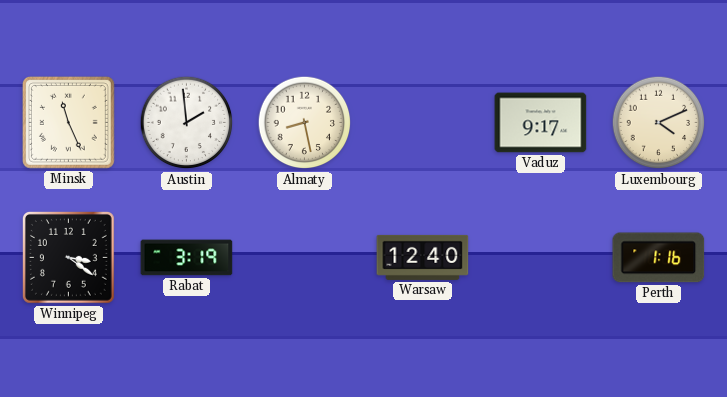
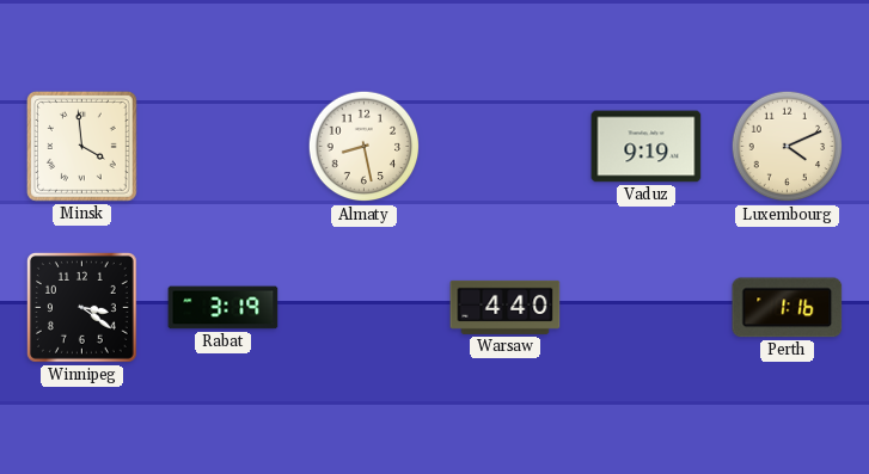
Minsk: 11:26 -> 3:59 (81, 146)
Austin: 1:59 -> none (187, 123)
Vaduz: 9:17 -> 9:19 (647, 147)
Warsaw: 12:40 -> 4:40 (506, 307)
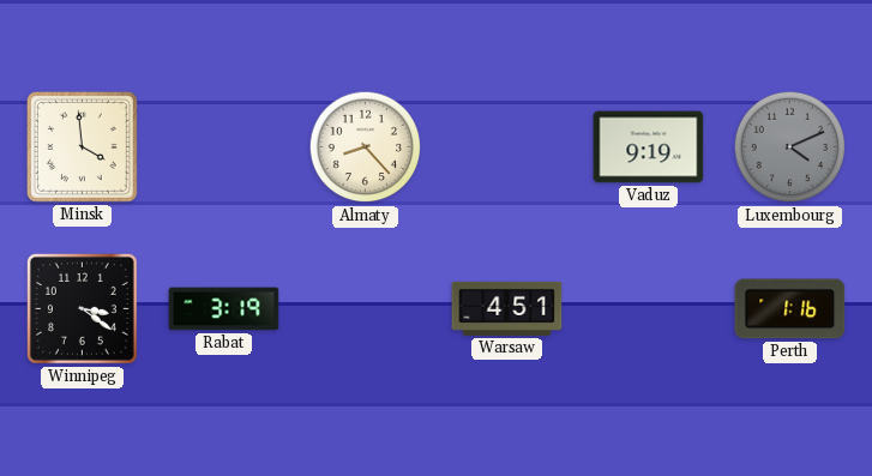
Almaty: 8:28 -> 8:23 (366, 147)
Luxembourg dial: cream -> grey (790, 147)
Warsaw: 4:40 -> 4:51 (507, 308)
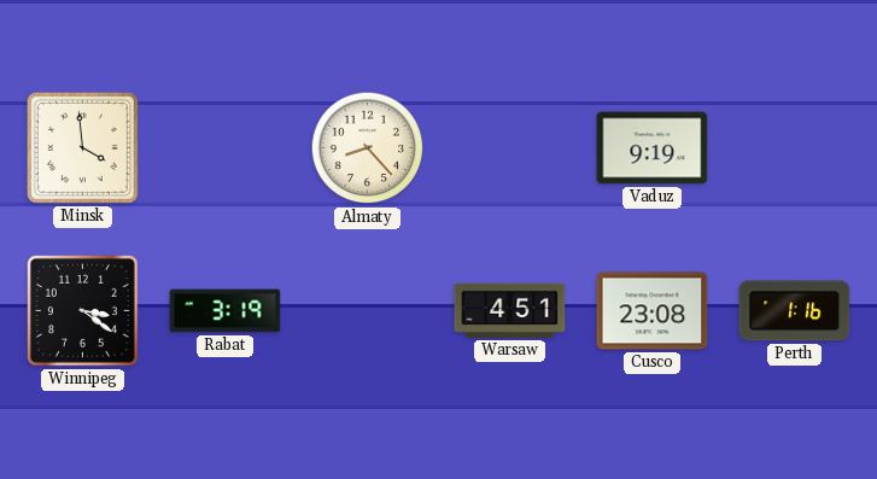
Luxembourg: 4:11 -> none (790, 147)
Cusco: none -> 23:08 (653, 311)
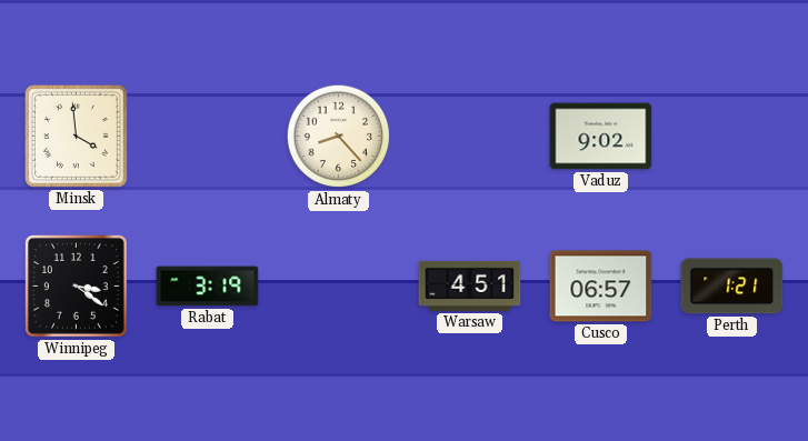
Vaduz: 9:19 -> 9:02 (601, 137)
Cusco: 23:08 -> 06:57 (601, 287)
Perth: 1:16 -> 1:21 (732, 287)
